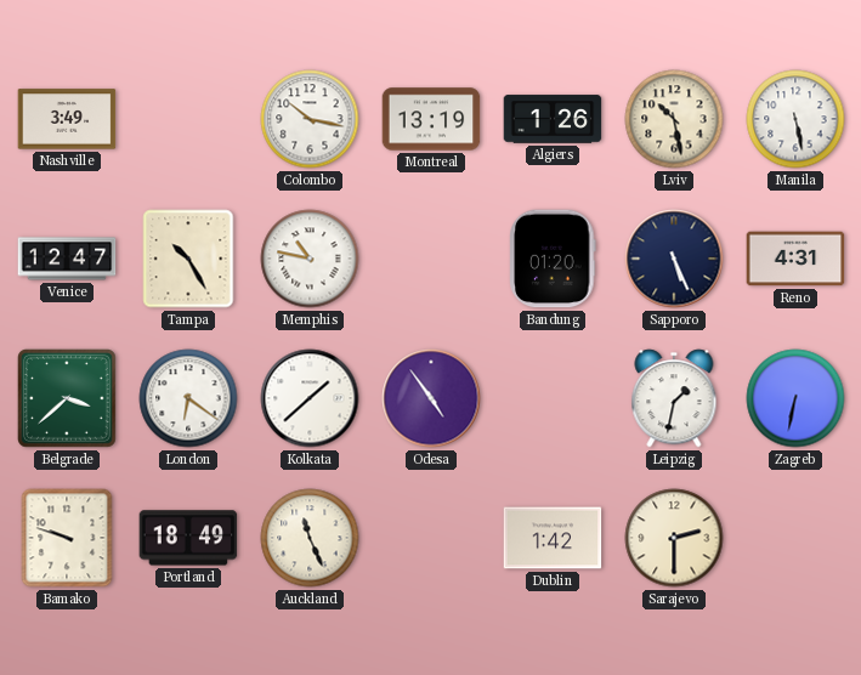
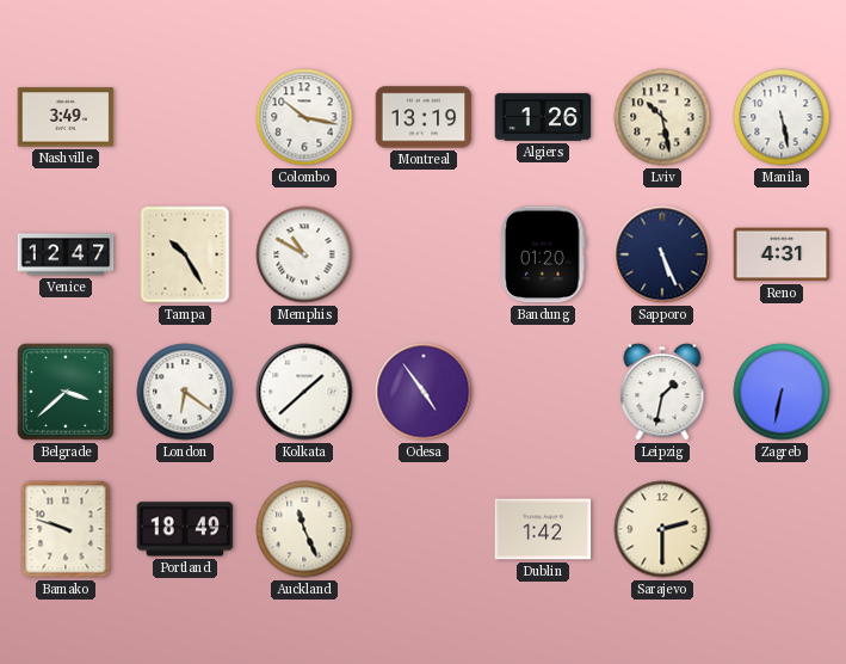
Memphis: 10:47 -> 10:50 (304, 254)
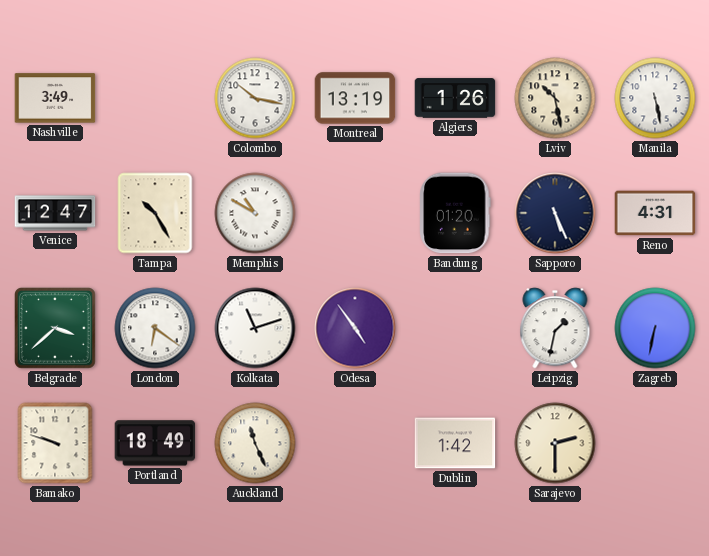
Kolkata: 1:38 -> 11:12 (255, 328)
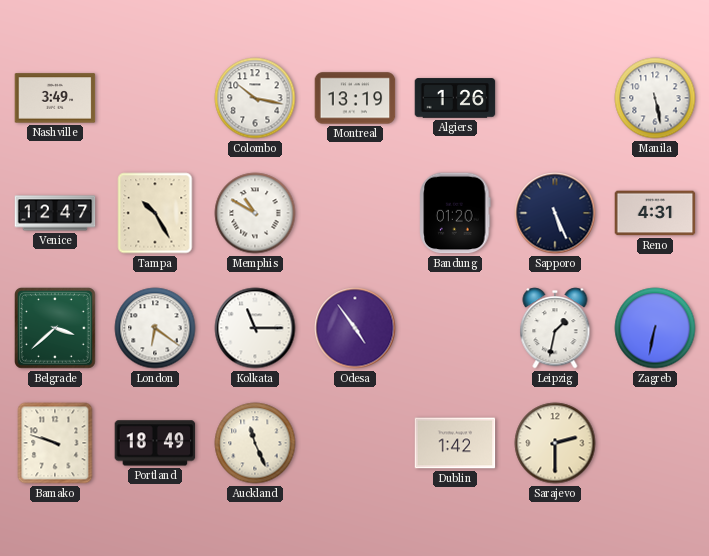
Lviv: 10:28 -> none (555, 98)
Kolkata: 11:12 -> 11:15 (255, 328)
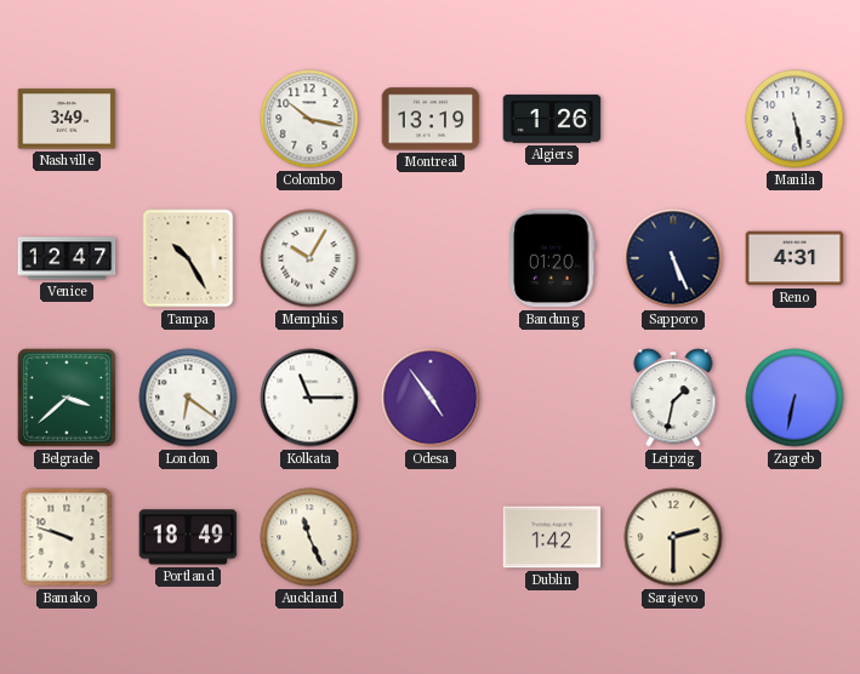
Memphis: 10:50 -> 10:05 (309, 258)
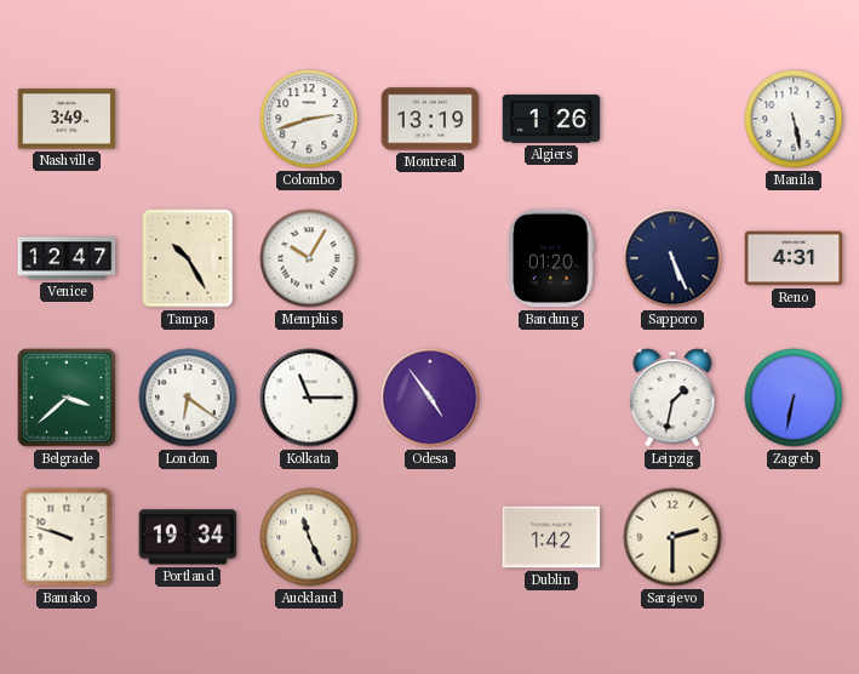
Colombo: 10:17 -> 2:42 (309, 119)
Portland: 18:49 -> 19:34 (188, 537)
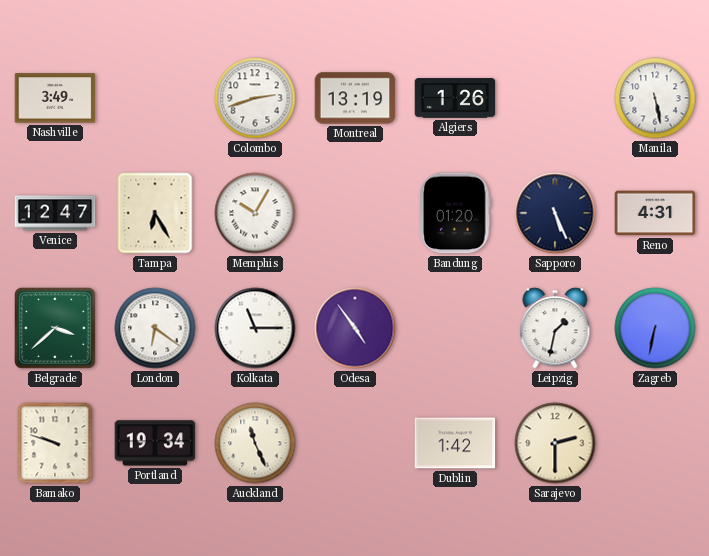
Tampa: 10:25 -> 6:25 (155, 213)
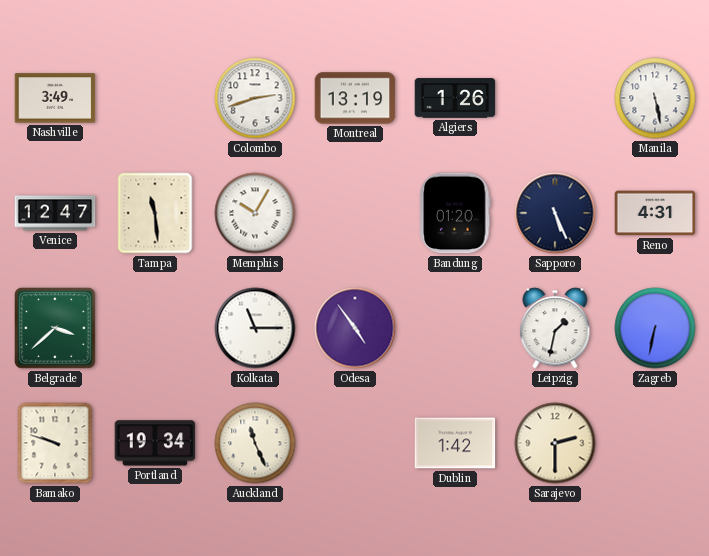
Tampa: 6:25 -> 11:29 (155, 213)
London: 6:21 -> none (155, 328)
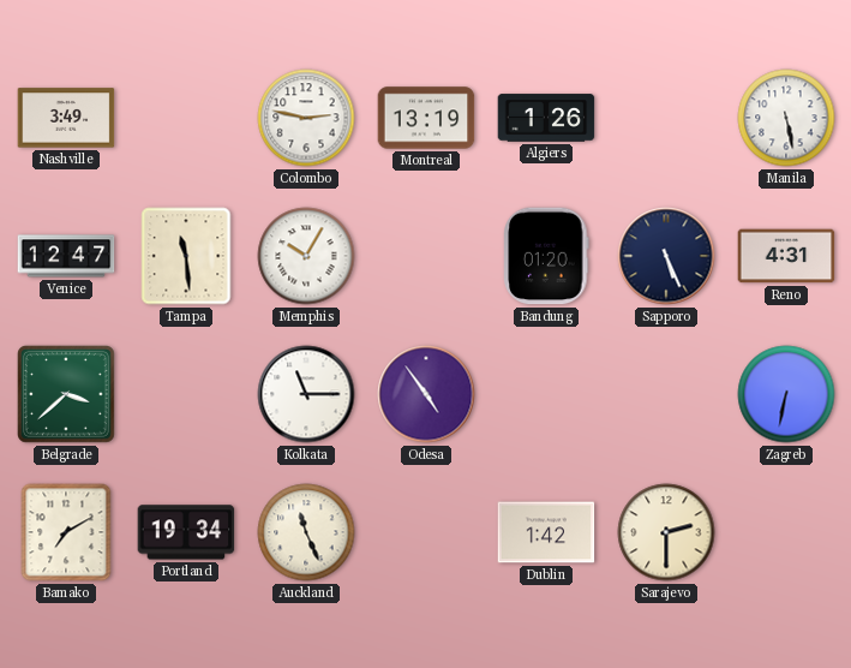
Colombo: 2:42 -> 2:47 (306, 118)
Leipzig: 1:32 -> none (555, 328)
Bamako: 9:48 -> 7:10 (66, 532)
